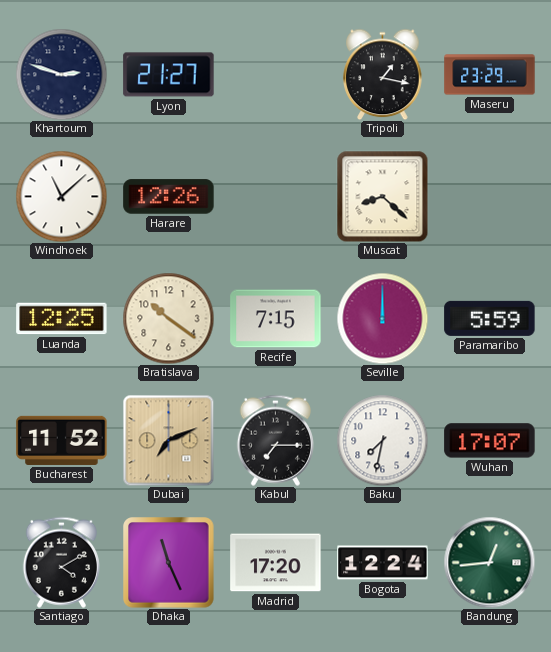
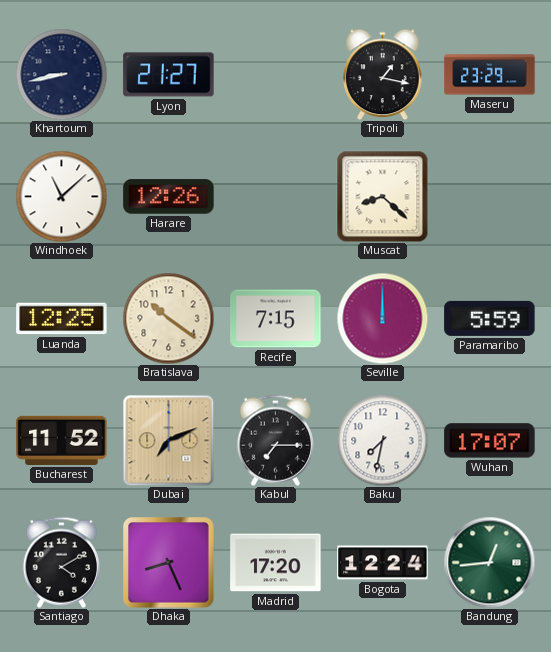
Khartoum: 2:48 -> 8:43 (61, 74)
Dhaka: 11:26 -> 8:26 (169, 563)
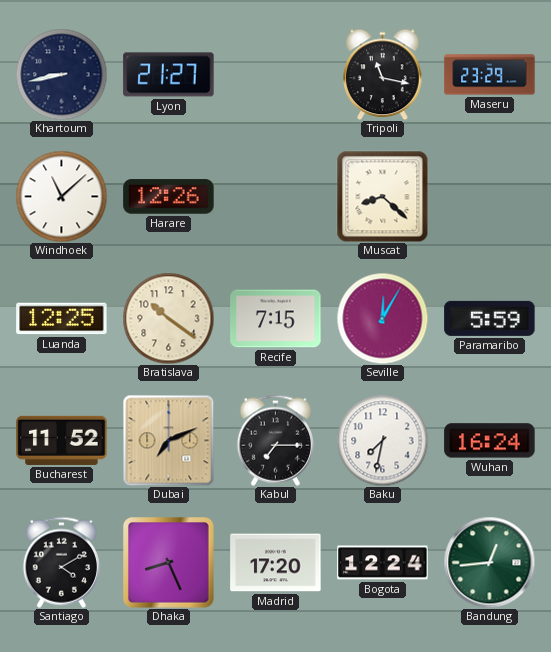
Tripoli: 1:17 -> 11:17 (383, 74)
Seville: 12:00 -> 12:05 (382, 318)
Wuhan: 17:07 -> 16:24 (490, 441)
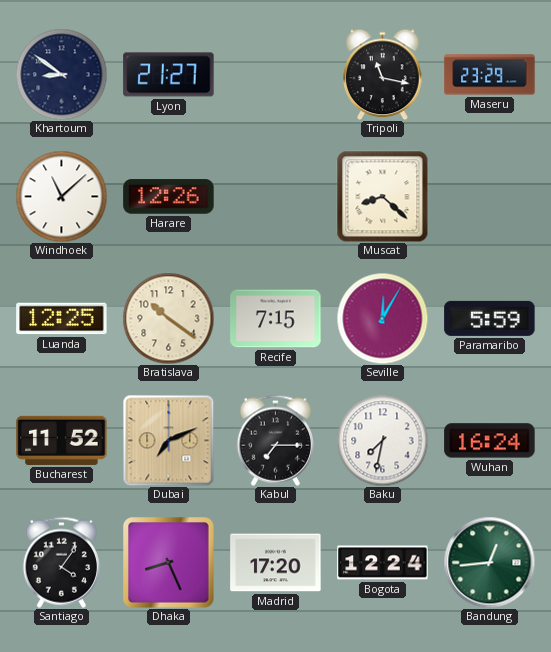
Khartoum: 8:43 -> 8:51 (61, 74)
Santiago: 4:10 -> 4:06 (61, 562)
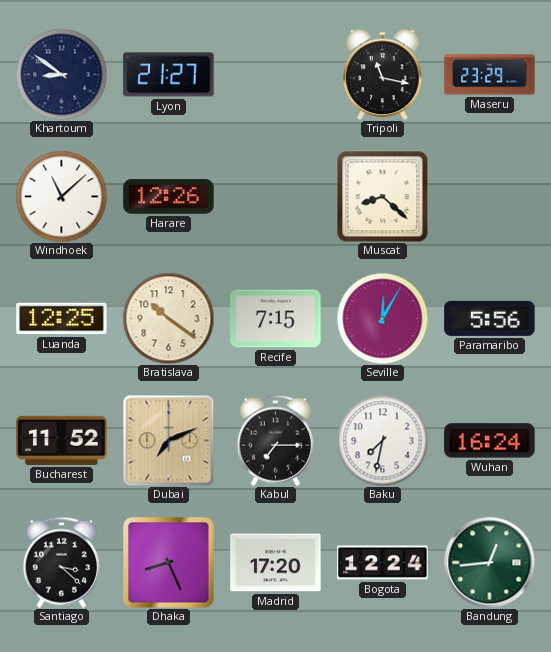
Paramaribo: 5:59 -> 5:56 (490, 318)
Santiago: 4:06 -> 3:22 (61, 562)
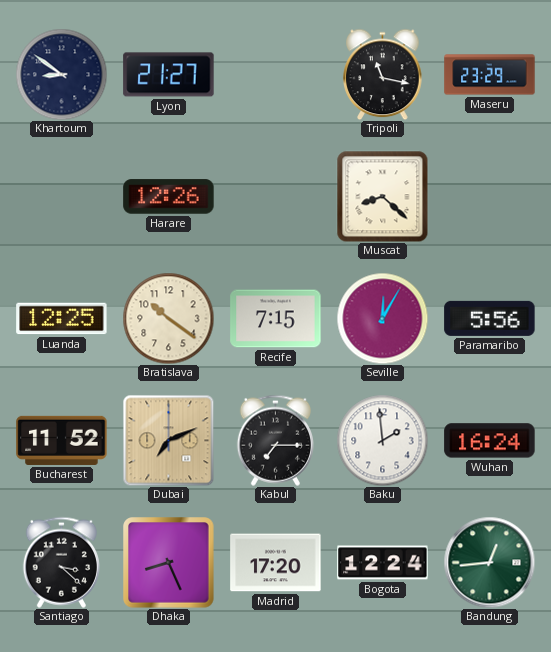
Windhoek: 11:08 -> none (61, 196)
Baku: 7:32 -> 1:59 (382, 440)
